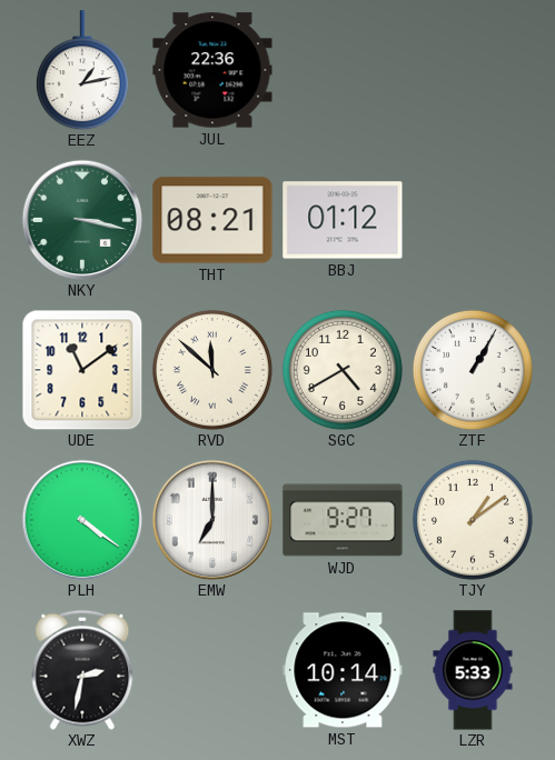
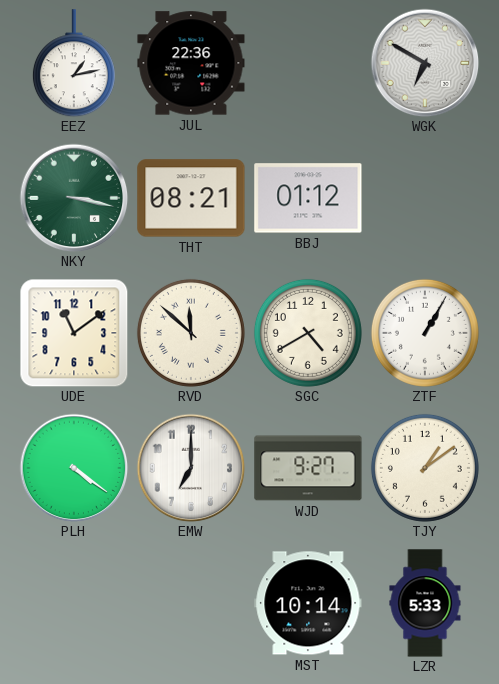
WGK: none -> 6:50 (425, 63)
XWZ: 2:32 -> none (82, 670)
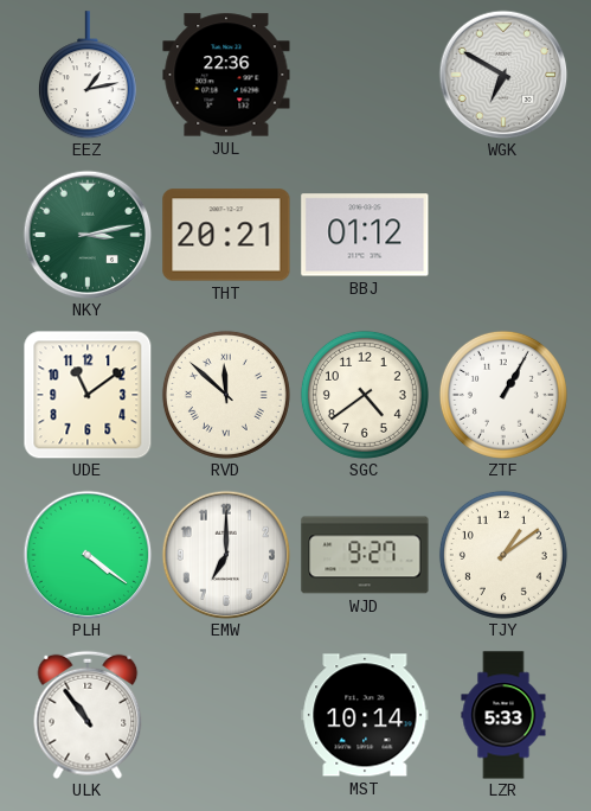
NKY: 3:17 -> 3:13 (88, 235)
THT: 08:21 -> 20:21 (226, 235)
SGC: 4:40 -> 4:39 (365, 395)
ULK: none -> 10:54 (88, 715)
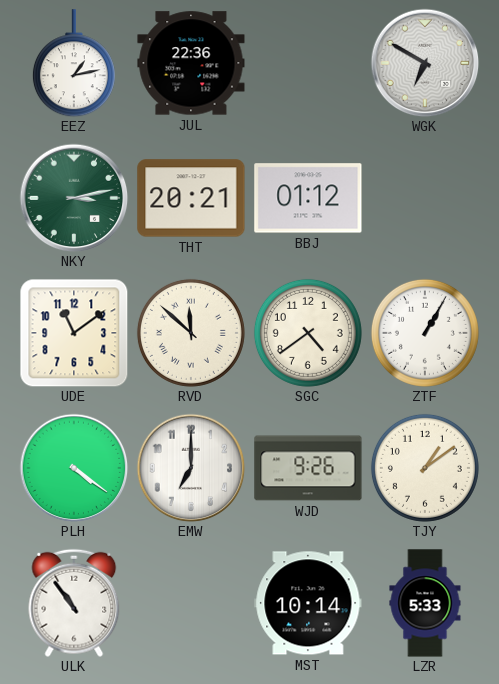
WJD: 9:27 -> 9:26 (308, 468)
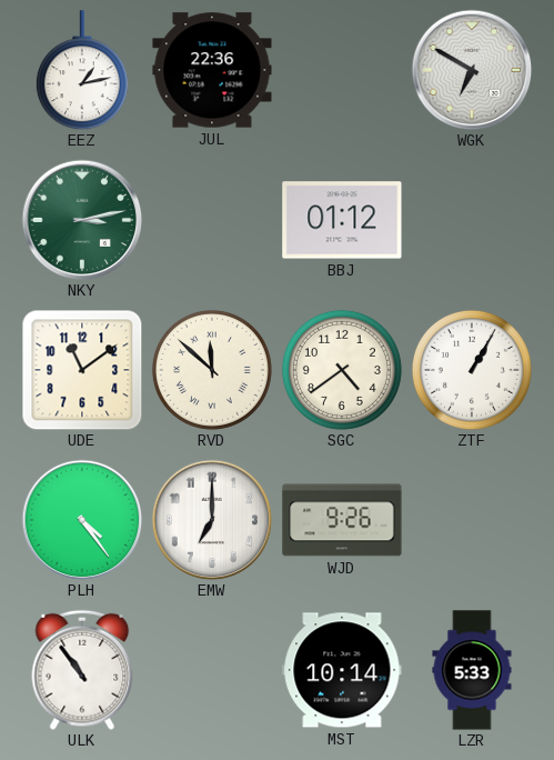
THT: 20:21 -> none (191, 198)
PLH: 4:21 -> 4:24 (82, 520)
TJY: 1:09 -> none (425, 468)
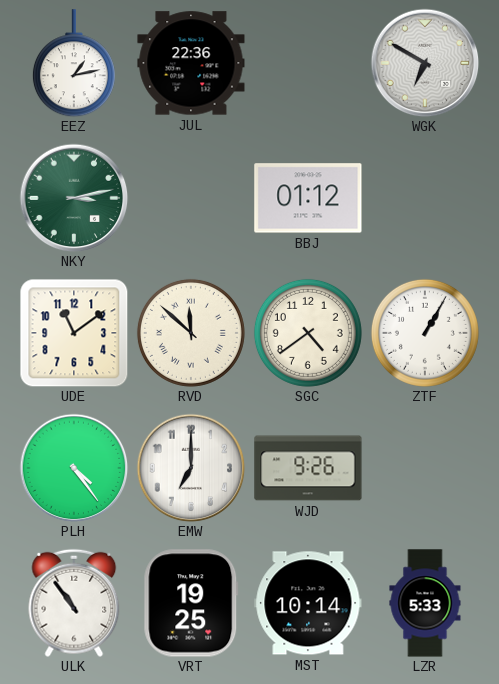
VRT: none -> 19:25 (191, 603)
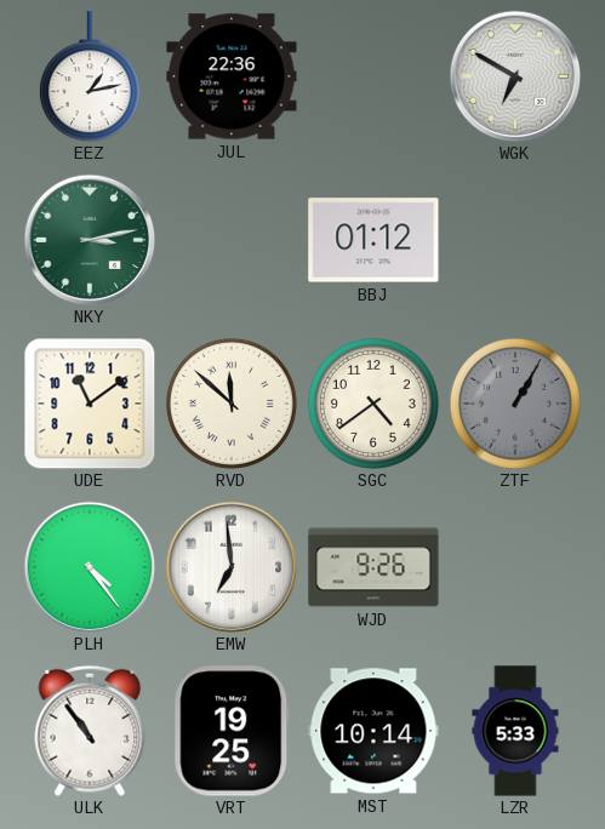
ZTF dial: white -> grey (515, 404)
EMW: 7:00 -> 6:59 (232, 567)
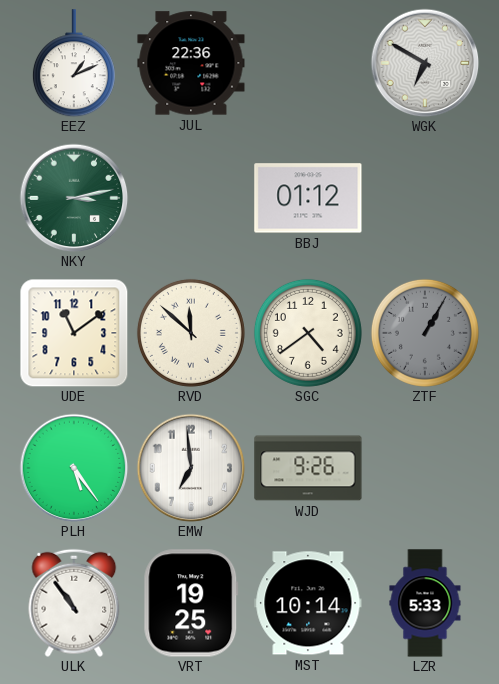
EEZ: 1:13 -> 1:11 (74, 63)
PLH: 4:24 -> 5:24 (74, 468)
